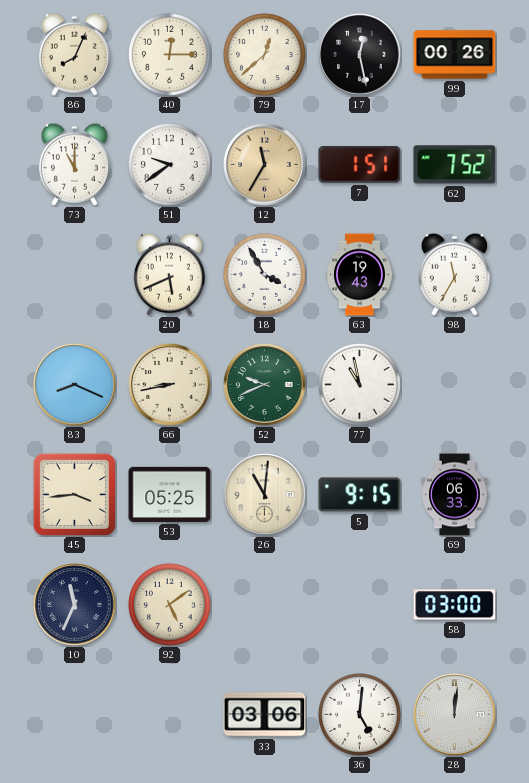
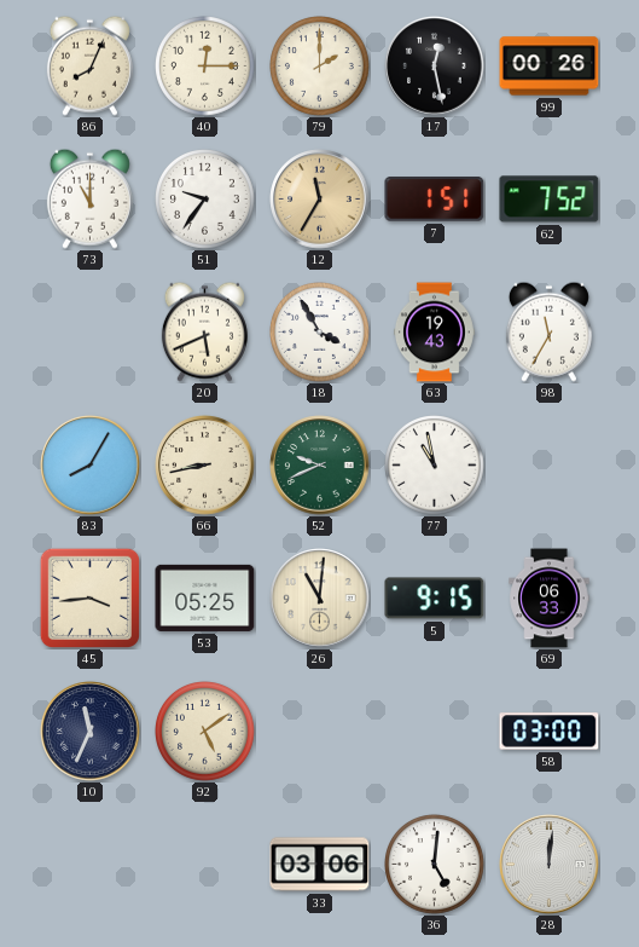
79: 12:38 -> 2:00 (320, 67)
51: 9:39 -> 9:36 (205, 200)
83: 8:19 -> 8:05 (91, 466)
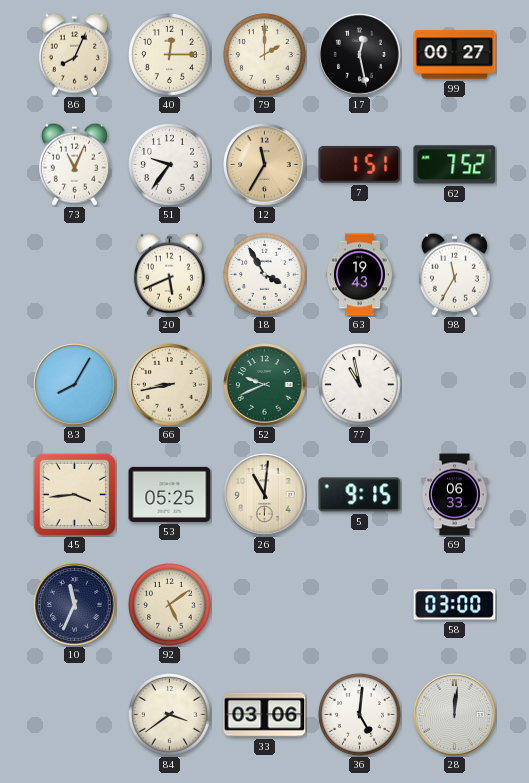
99: 00:26 -> 00:27 (455, 55)
73: 11:00 -> 11:04 (74, 164)
84: none -> 3:39 (170, 715)
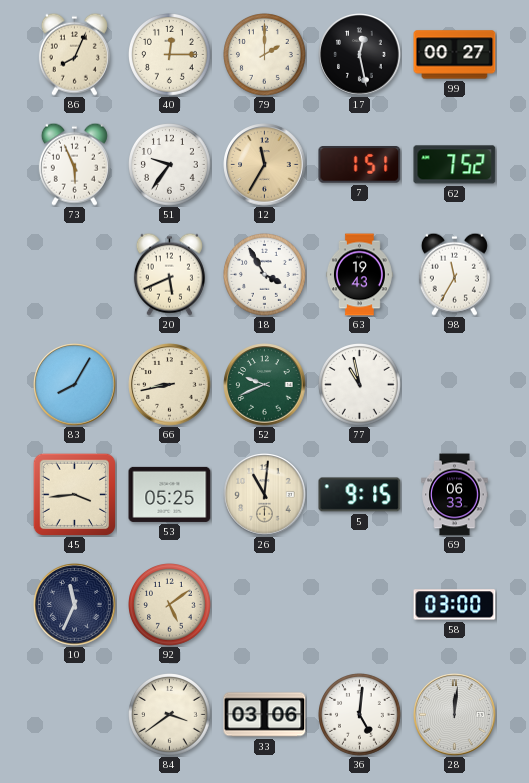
73: 11:04 -> 5:56 (74, 164)
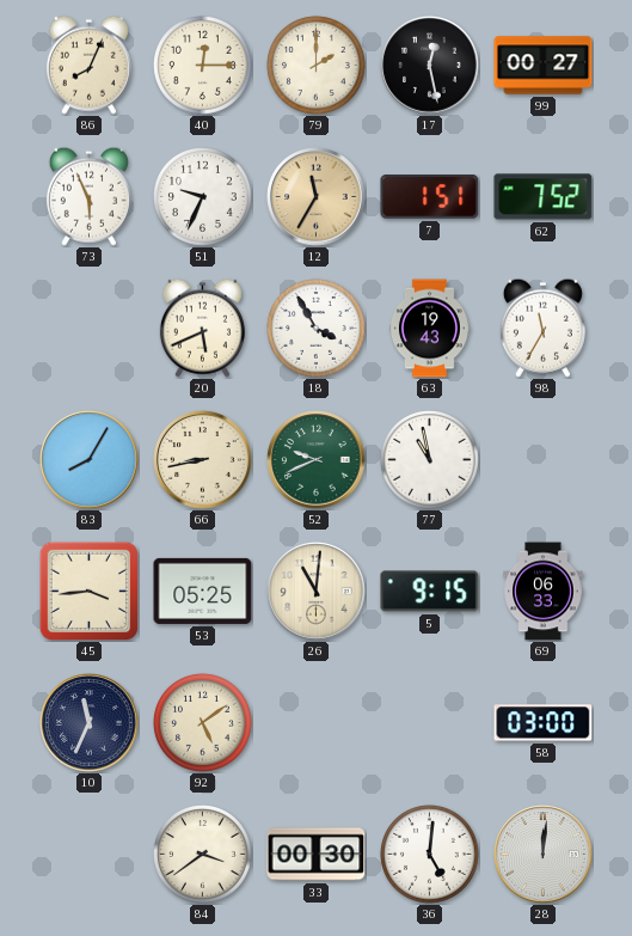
51: 9:36 -> 9:34 (203, 197)
33: 03:06 -> 00:30 (317, 855)
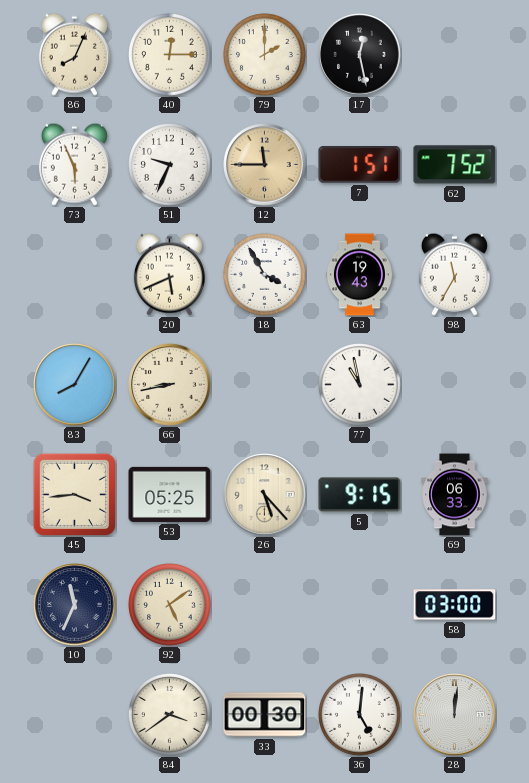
99: 00:27 -> none (544, 66)
12: 11:35 -> 11:45 (265, 165)
52: 9:41 -> none (317, 460)
26: 11:01 -> 5:23 (265, 495)
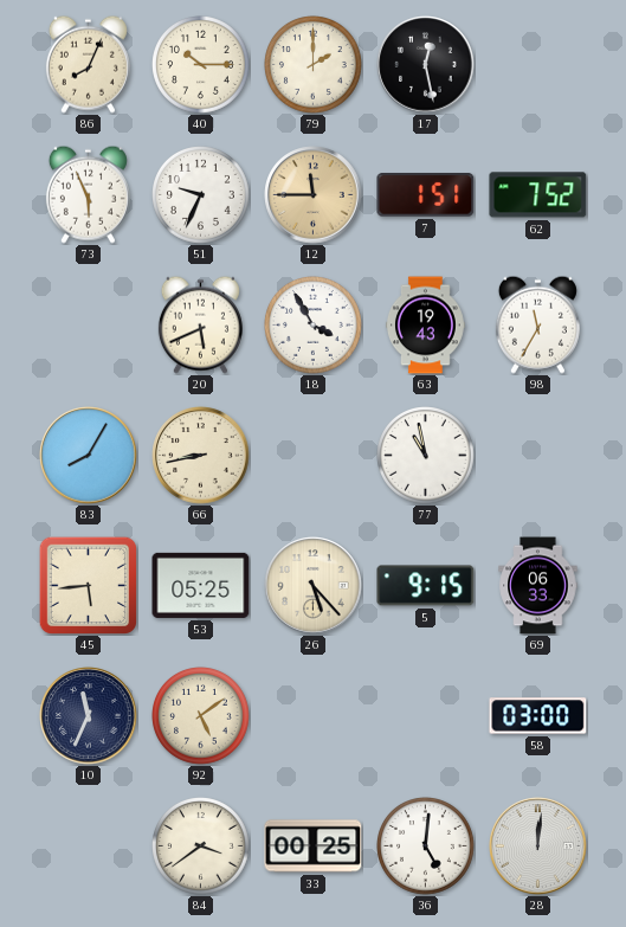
40: 12:15 -> 10:15 (201, 65)
45: 3:44 -> 5:44 (88, 585)
33: 00:30 -> 00:25 (314, 846)
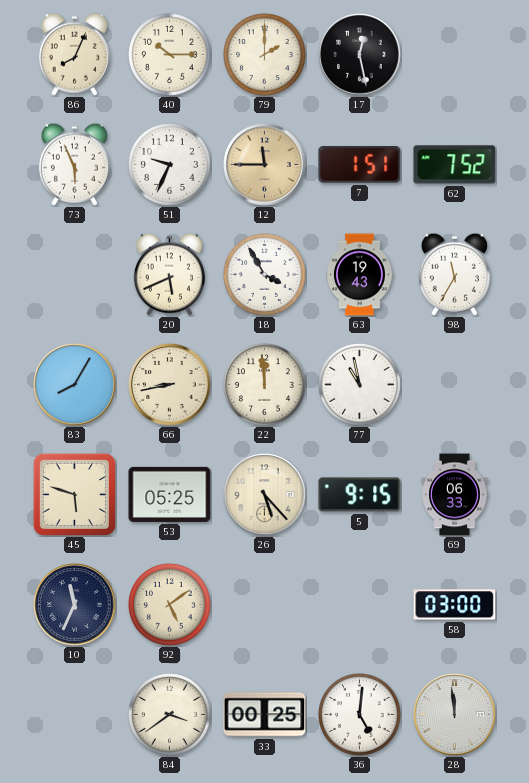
22: none -> 11:59 (265, 385)
45: 5:44 -> 5:48 (74, 494)
28: 12:01 -> 11:59 (455, 715)
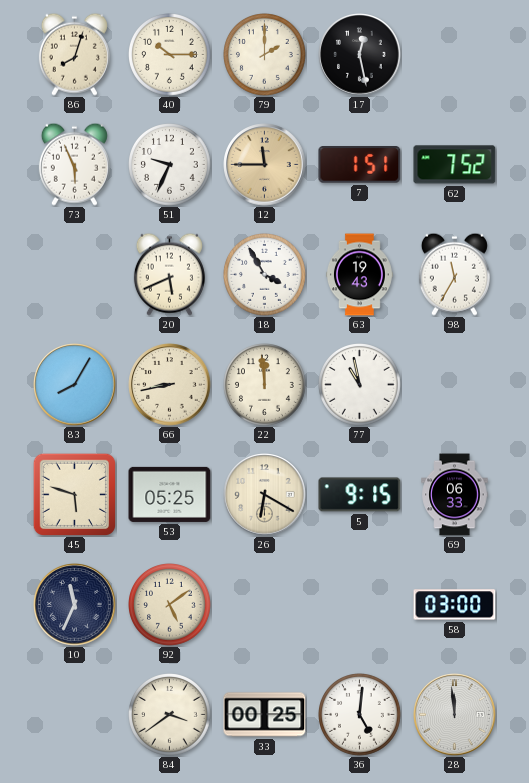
86: 8:04 -> 8:03 (74, 54)
26: 5:23 -> 6:20 (265, 495)
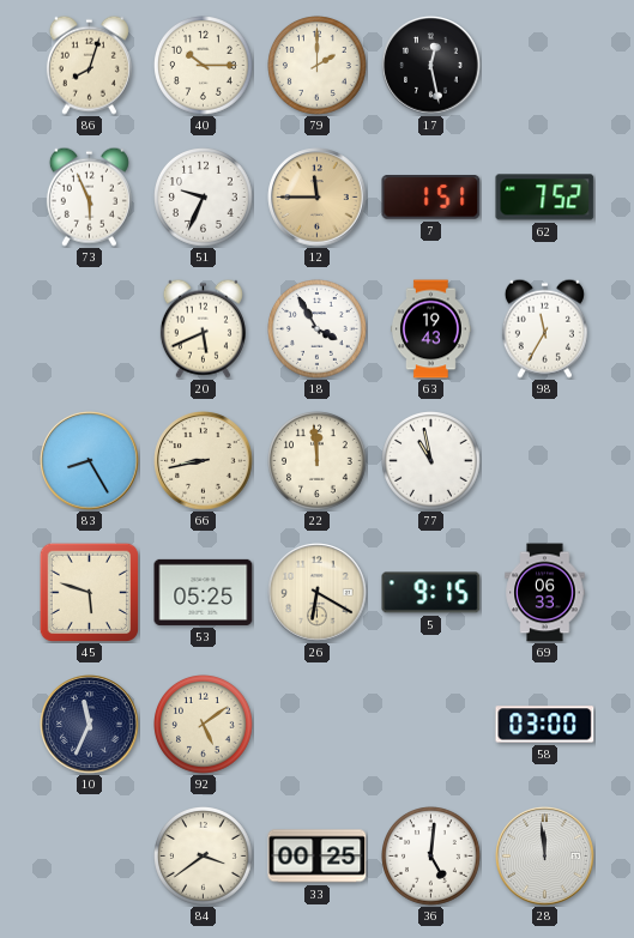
83: 8:05 -> 8:25 (90, 461)
